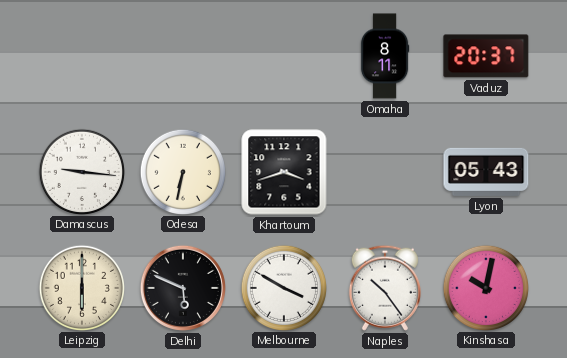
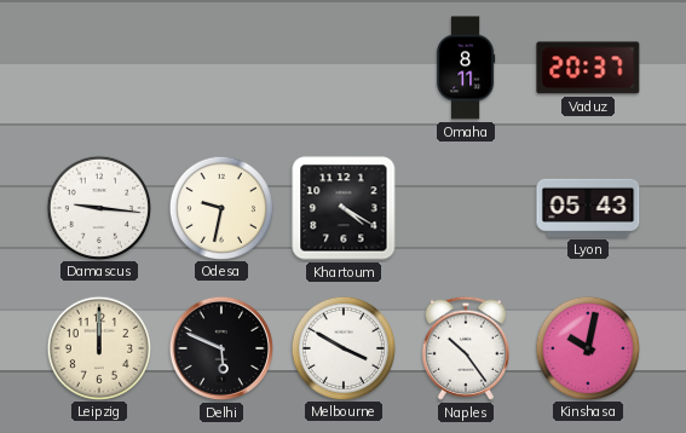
Odesa: 6:32 -> 9:32 (220, 207)
Khartoum: 3:42 -> 4:20 (344, 208)
Leipzig: 6:00 -> 12:00 (98, 347)
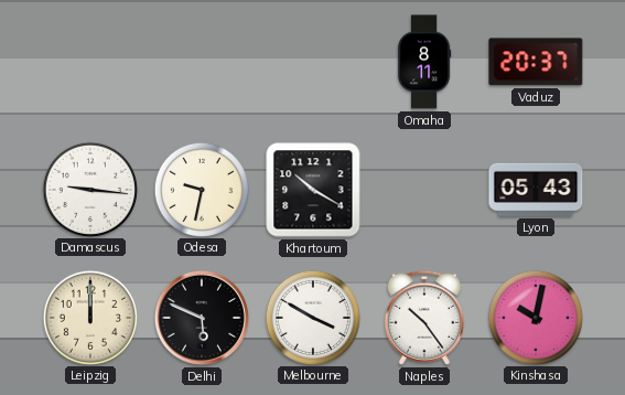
Khartoum: 4:20 -> 10:20 (313, 190)
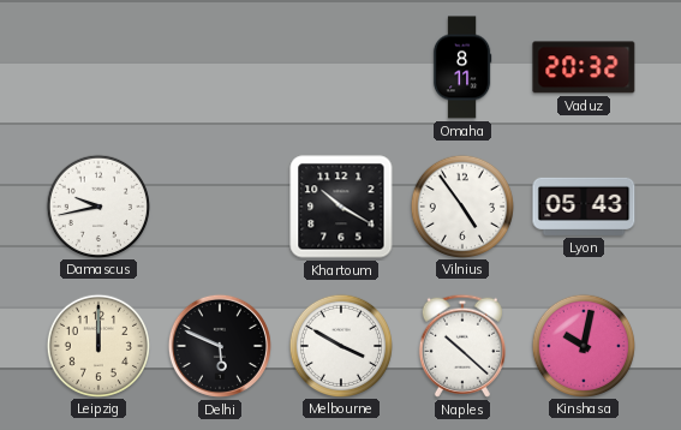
Vaduz: 20:37 -> 20:32 (584, 67)
Damascus: 9:16 -> 9:43 (97, 205)
Odesa: 9:32 -> none (201, 189)
Vilnius: none -> 4:54 (461, 205)
Naples: 10:24 -> 10:22 (462, 346)
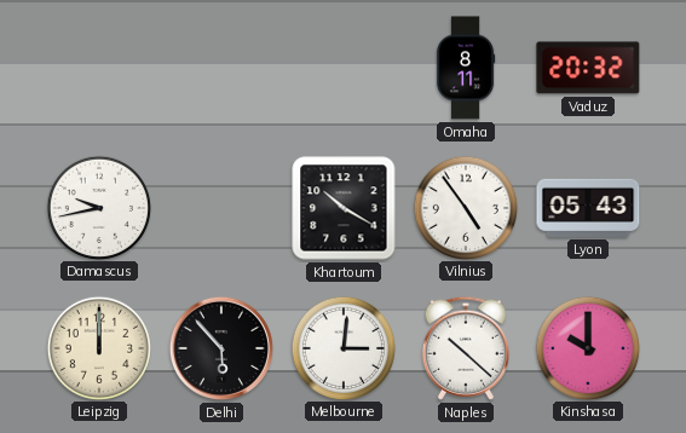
Delhi: 5:49 -> 5:53 (221, 348)
Melbourne: 3:50 -> 3:01 (342, 347)
Kinshasa: 10:02 -> 10:00 (587, 347)
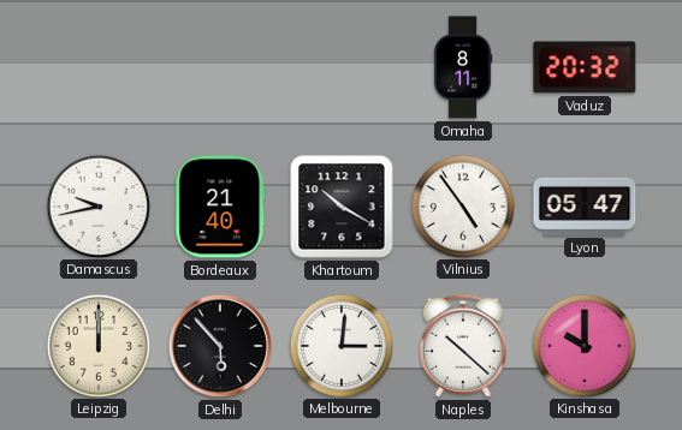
Bordeaux: none -> 21:40 (220, 207)
Lyon: 05:43 -> 05:47 (585, 207)
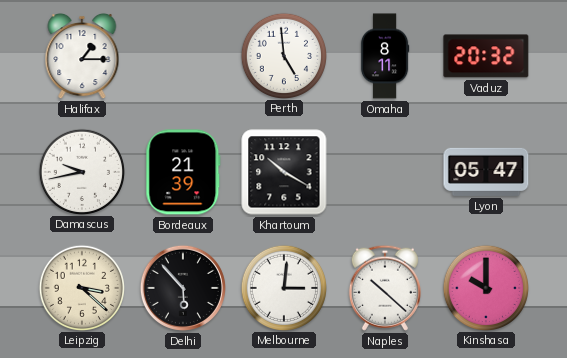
Halifax: none -> 1:15 (82, 56)
Perth: none -> 4:59 (283, 55)
Bordeaux: 21:40 -> 21:39 (183, 172)
Vilnius: 4:54 -> none (462, 205)
Leipzig: 12:00 -> 3:22 (81, 287)
